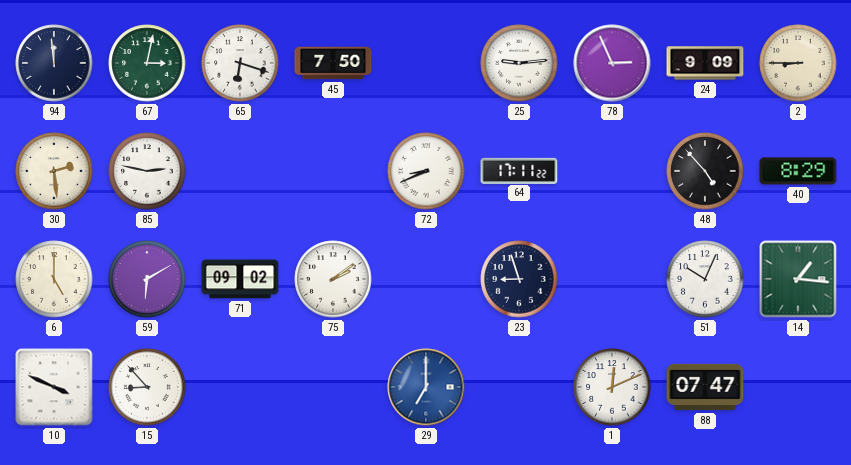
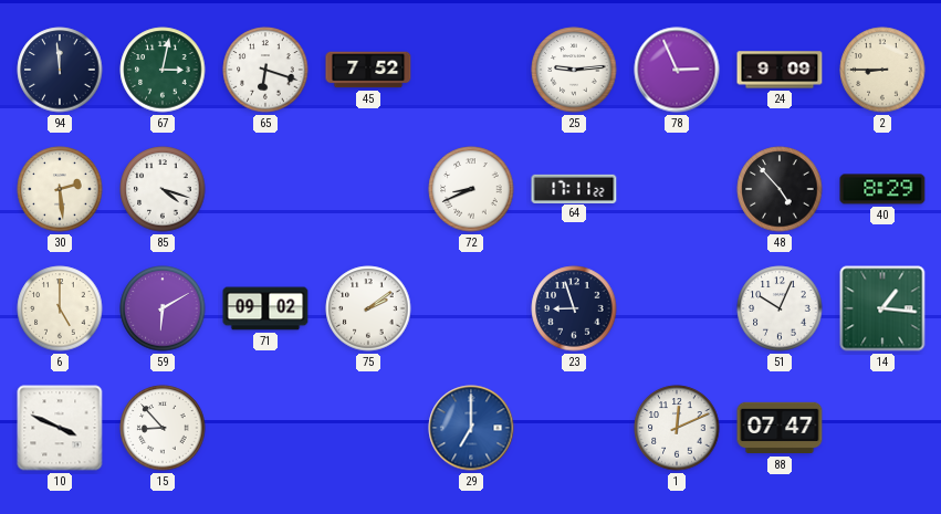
45: 7:50 -> 7:52 (368, 70)
85: 2:47 -> 4:18 (163, 189)
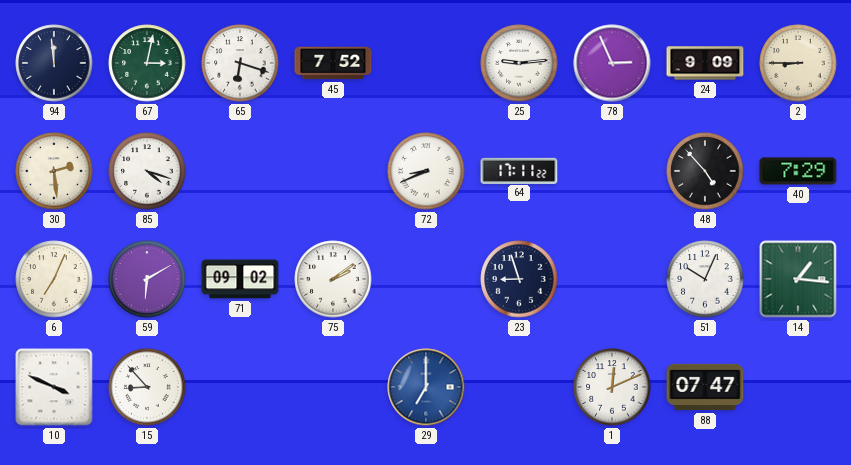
40: 8:29 -> 7:29 (798, 171)
6: 5:00 -> 7:04 (54, 279)
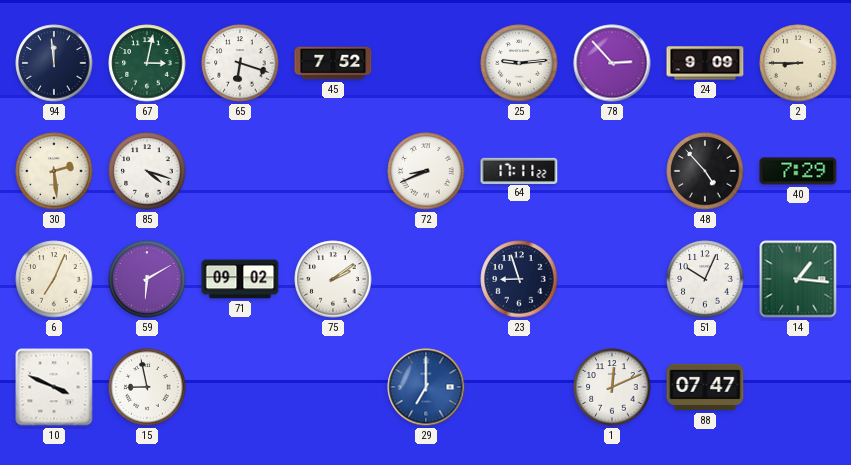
78: 2:56 -> 2:53 (612, 63)
15: 8:53 -> 8:58 (147, 387)
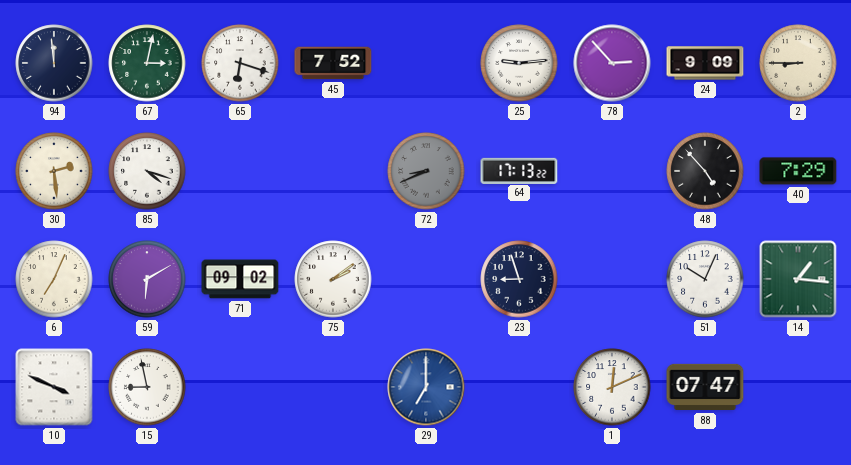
72 dial: white -> grey (426, 171)
64: 17:11 -> 17:13 (519, 170)
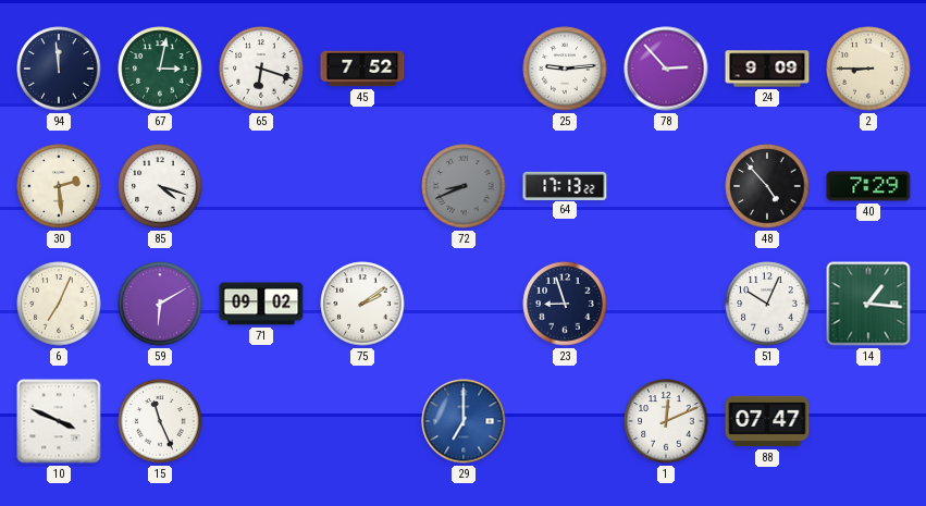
15: 8:58 -> 11:26 (160, 421)
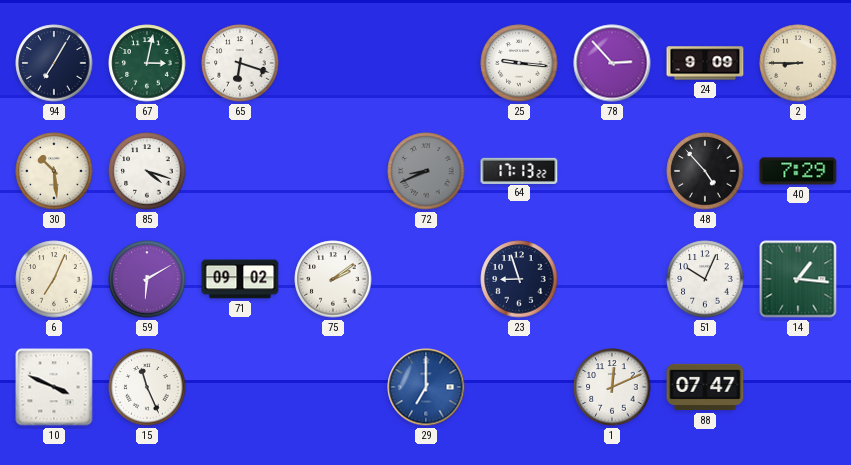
94: 11:59 -> 7:05 (54, 63)
45: 7:52 -> none (362, 69)
25: 9:14 -> 9:16 (519, 63)
30: 2:29 -> 10:29 (54, 171)
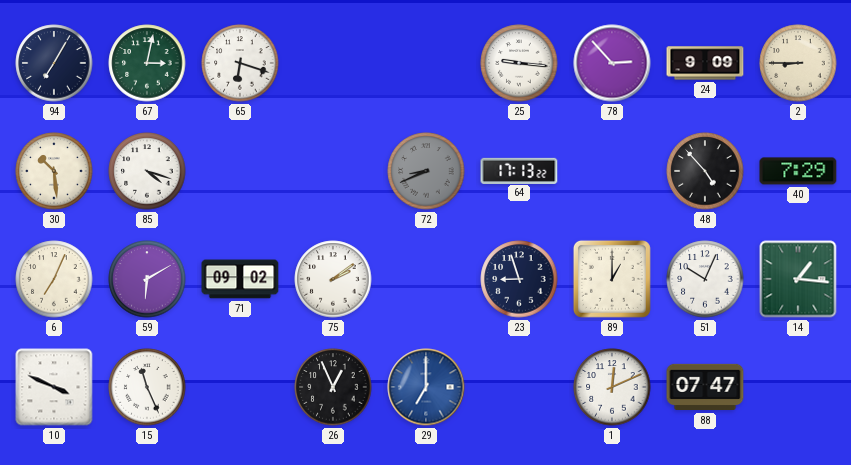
89: none -> 1:00 (612, 279)
26: none -> 12:56 (333, 387)
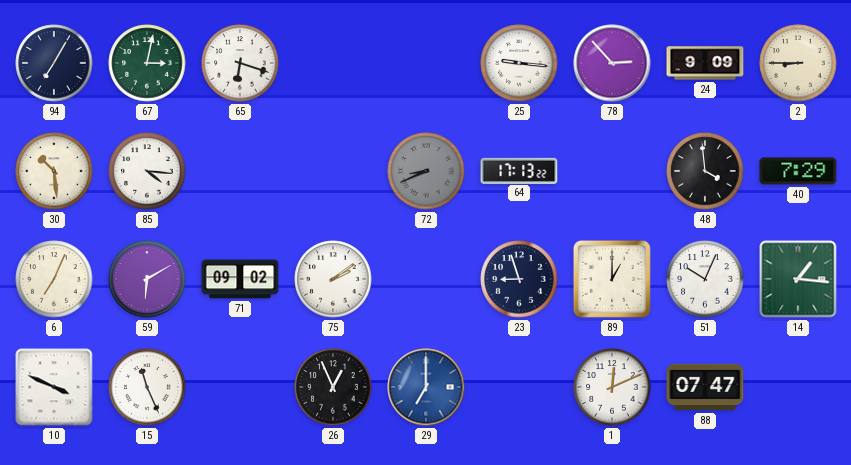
85: 4:18 -> 4:16 (147, 171)
48: 4:53 -> 3:59 (705, 171)
